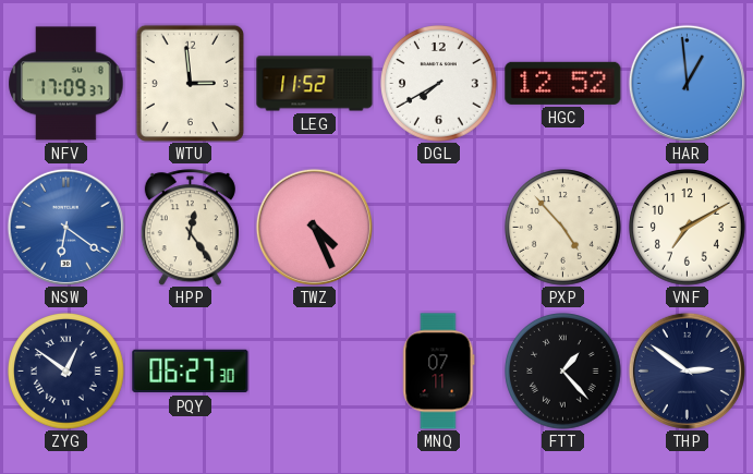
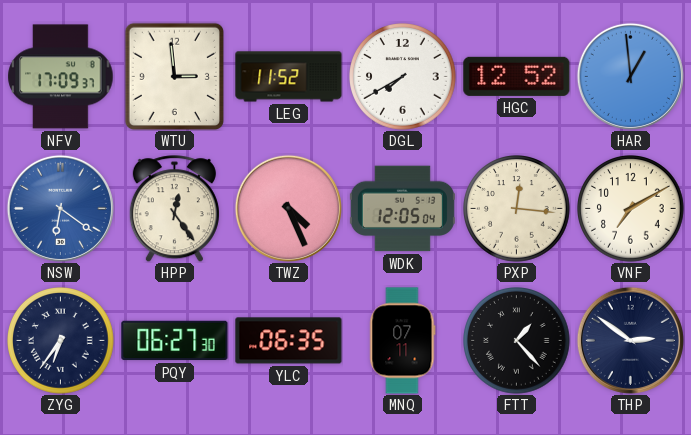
WDK: none -> 12:05 (402, 209)
PXP: 4:53 -> 12:16 (517, 209)
ZYG: 12:51 -> 6:36 (61, 341)
YLC: none -> 06:35 (289, 341)
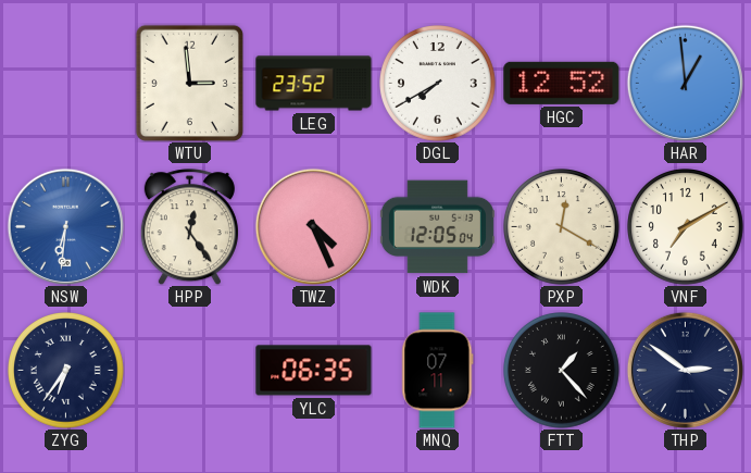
NFV: 17:09 -> none (61, 77)
LEG: 11:52 -> 23:52 (314, 84)
NSW: 6:21 -> 6:31 (65, 226)
PXP: 12:16 -> 12:20 (562, 227)
PQY: 06:27 -> none (175, 341)
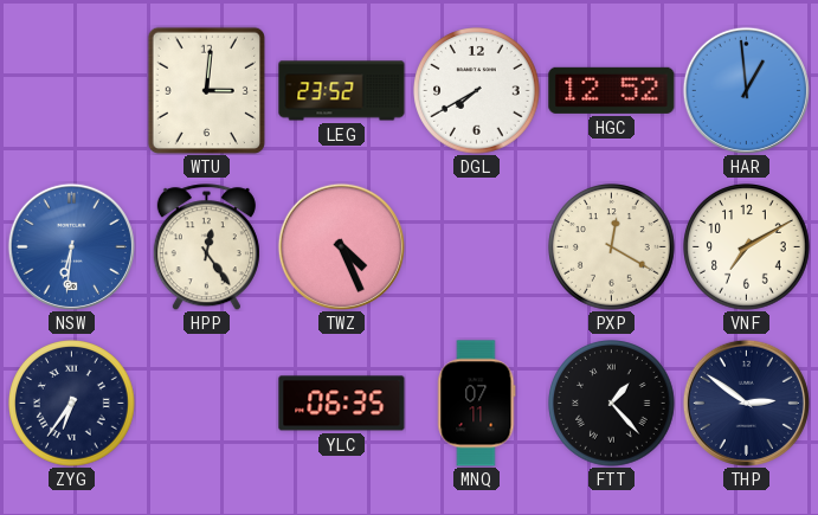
WTU: 2:59 -> 3:01 (206, 90)
WDK: 12:05 -> none (437, 227)
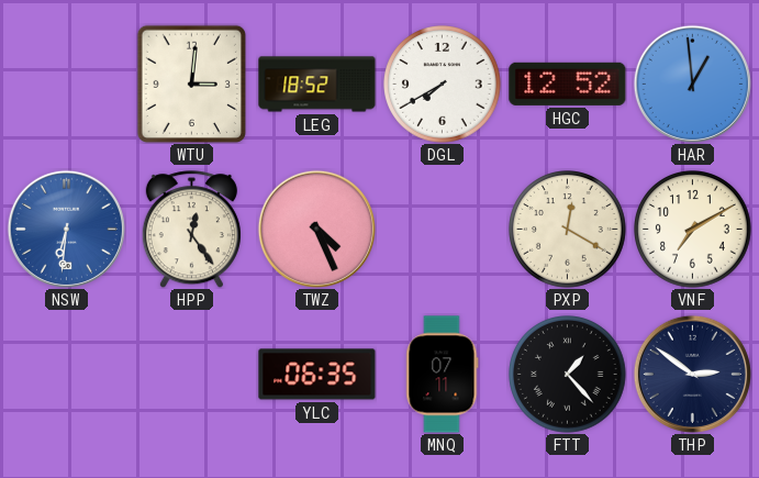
LEG: 23:52 -> 18:52 (317, 85)
ZYG: 6:36 -> none (72, 404)
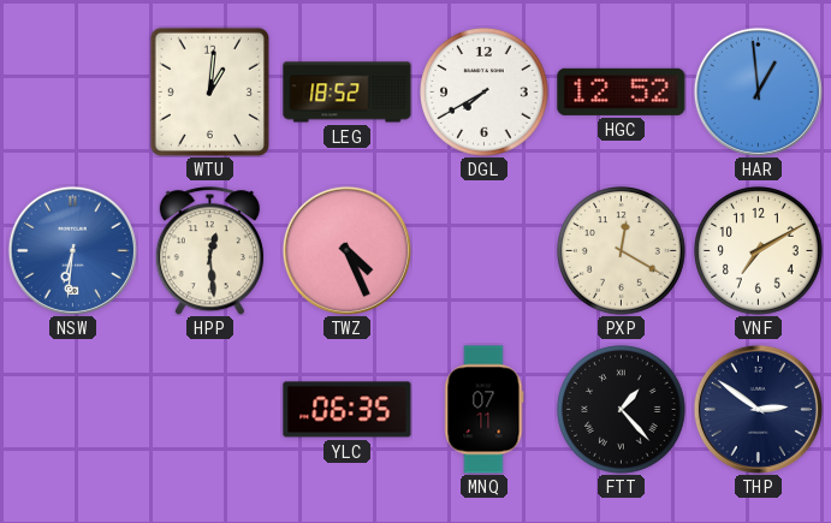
WTU: 3:01 -> 1:01 (209, 91)
HPP: 12:24 -> 12:29 (209, 251)
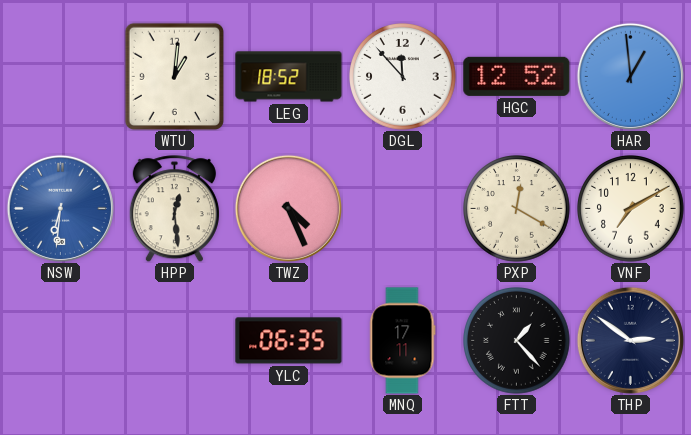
DGL: 7:40 -> 11:53 (403, 77)
MNQ: 07:11 -> 17:11 (403, 341)
